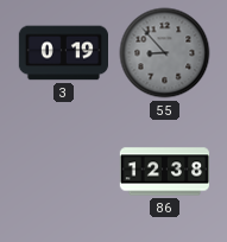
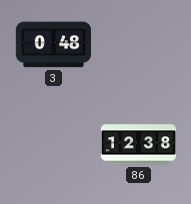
3: 0:19 -> 0:48 (54, 45)
55: 8:53 -> none (165, 53)
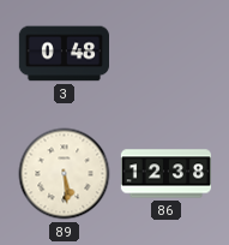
89: none -> 5:29 (65, 174)
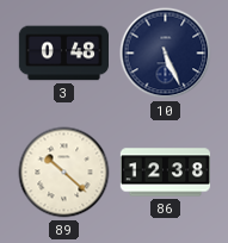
10: none -> 5:26 (166, 54)
89: 5:29 -> 10:22 (64, 173)
